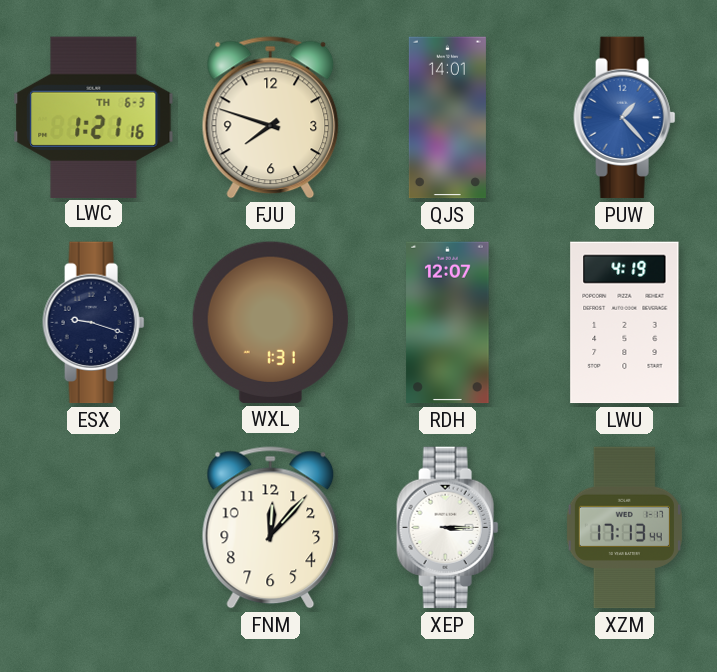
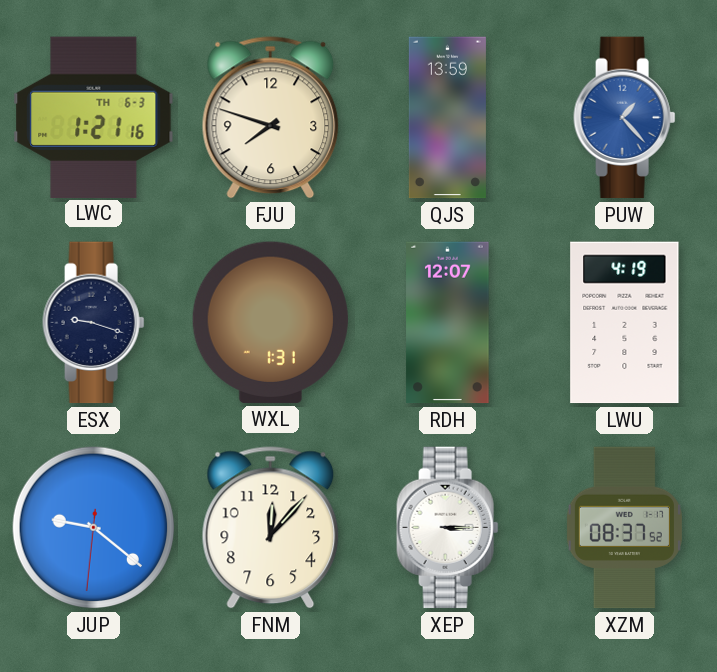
QJS: 14:01 -> 13:59 (447, 118)
JUP: none -> 9:21 (94, 528)
XZM: 17:13 -> 08:37 (624, 528)
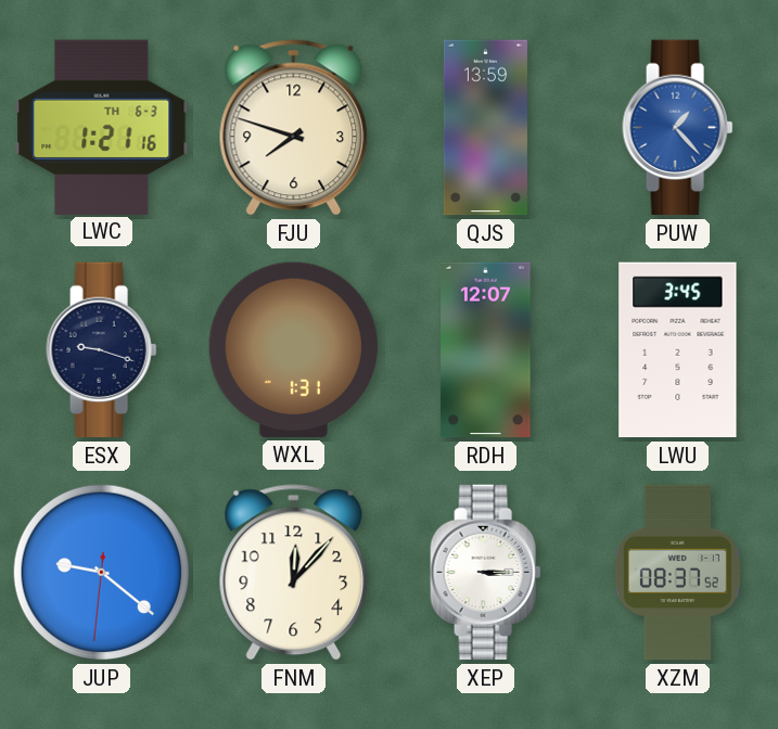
LWU: 4:19 -> 3:45 (678, 350)
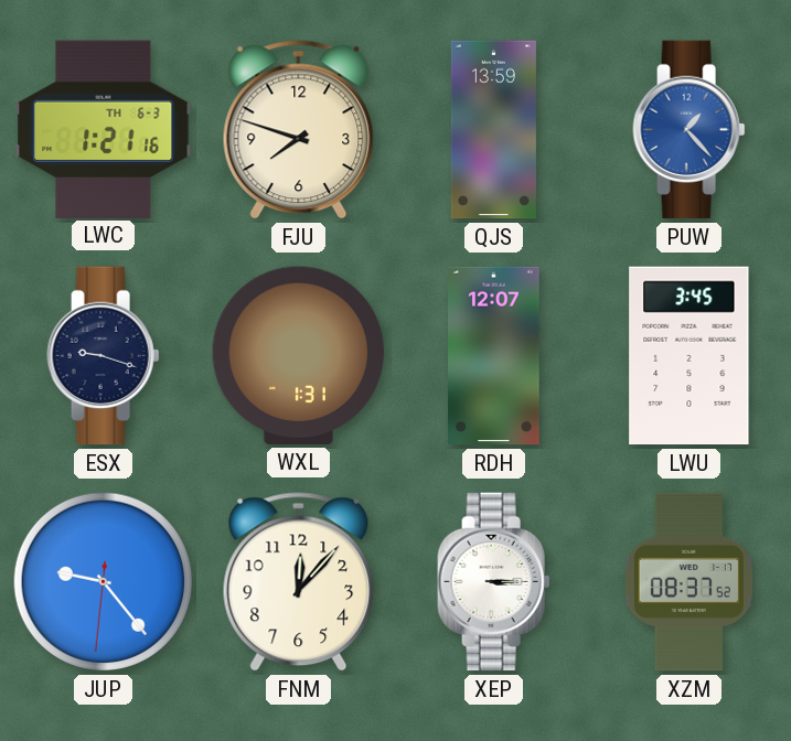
JUP: 9:21 -> 9:23 (104, 582)
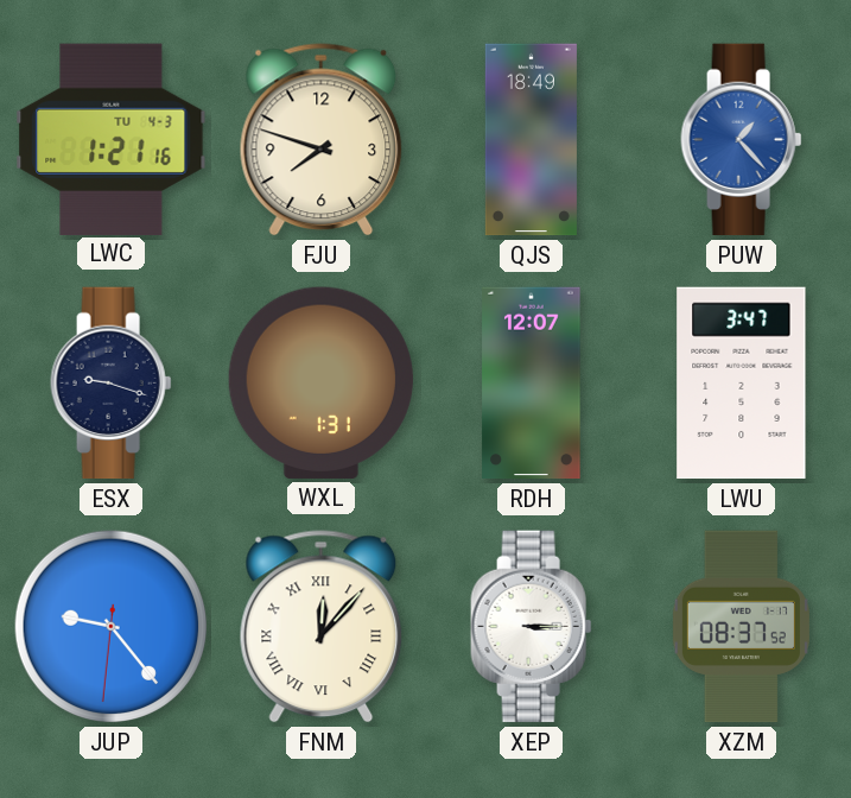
LWC date: TH 6-3 -> TU 4-3 (112, 139)
QJS: 13:59 -> 18:49 (531, 140)
LWU: 3:45 -> 3:47 (742, 384)
FNM numerals: Arabic -> Roman (322, 627)
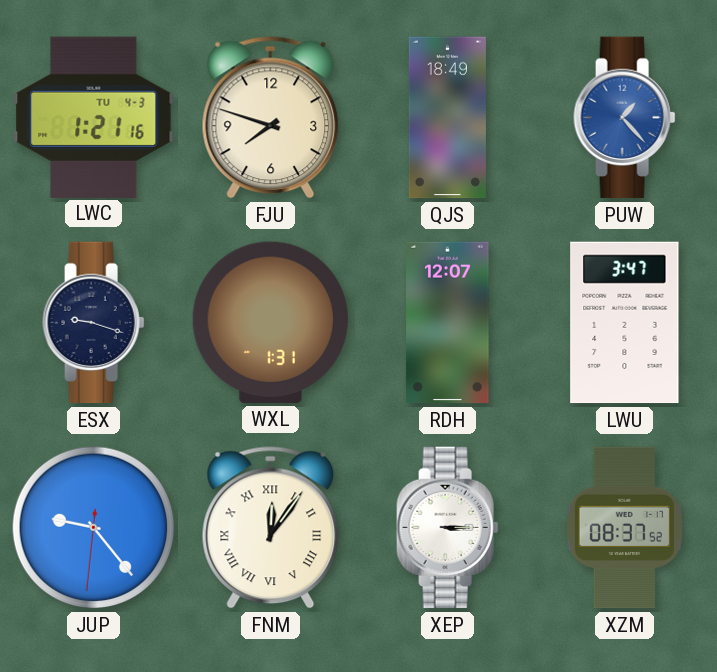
FNM: 12:07 -> 12:06 (271, 528)
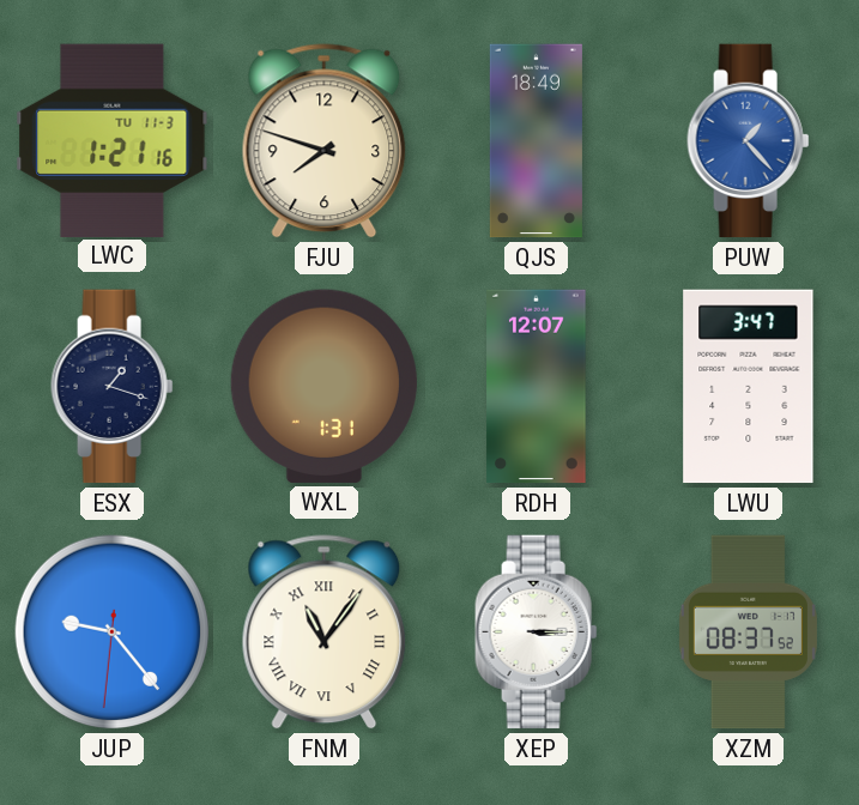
LWC date: TU 4-3 -> TU 11-3 (113, 140)
ESX: 9:18 -> 1:18 (113, 387)
FNM: 12:06 -> 11:06 (325, 632)
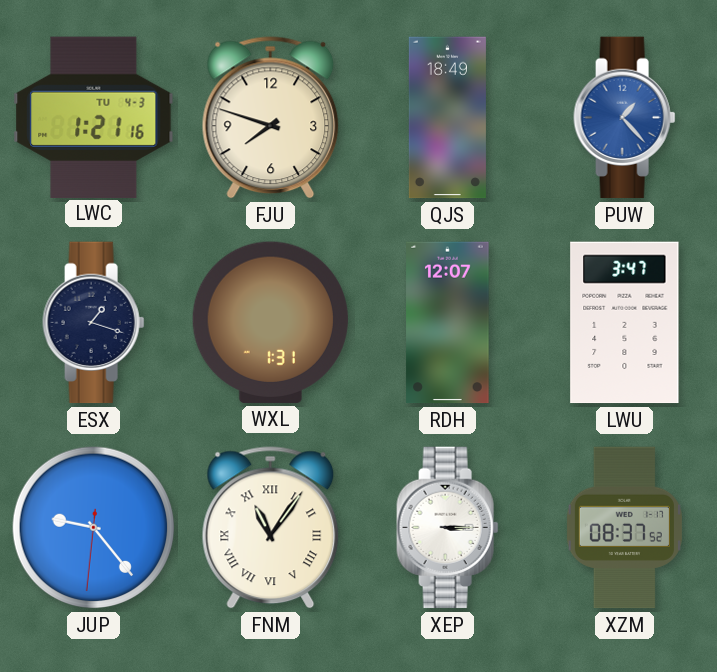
LWC date: TU 11-3 -> TU 4-3 (94, 117)
